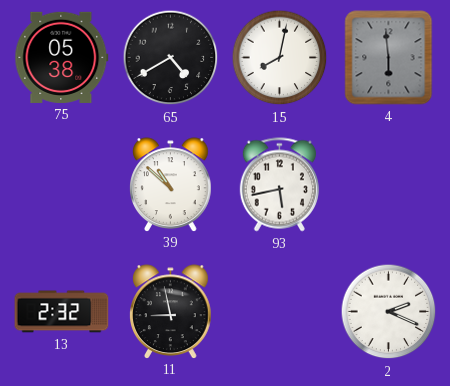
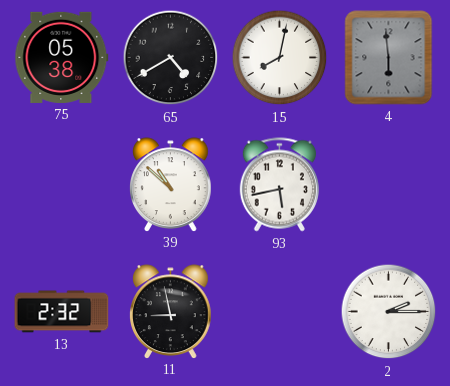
2: 2:19 -> 2:15 (389, 312)
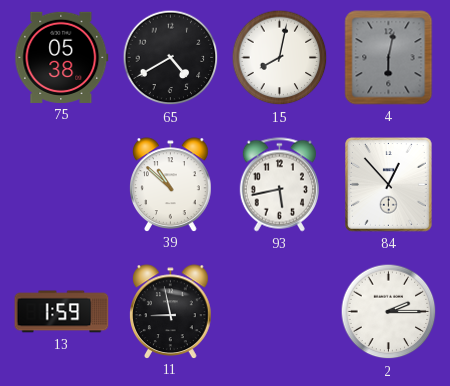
4: 5:59 -> 6:02 (389, 58)
84: none -> 12:53 (389, 185)
13: 2:32 -> 1:59 (62, 312)
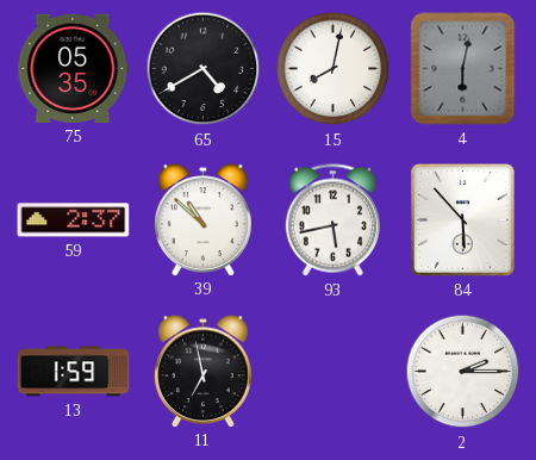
75: 05:38 -> 05:35 (74, 68)
59: none -> 2:37 (74, 220)
84: 12:53 -> 5:53 (463, 220)
11: 8:58 -> 6:58 (204, 371)
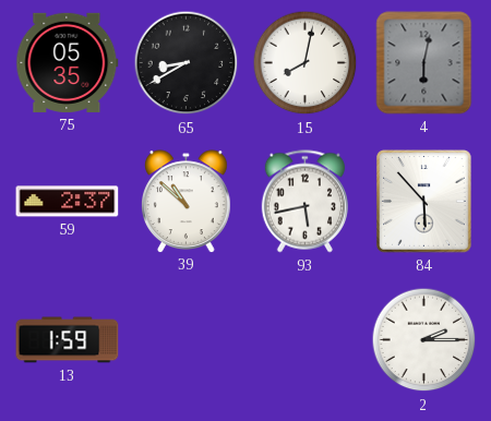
65: 4:40 -> 8:40 (187, 63)
11: 6:58 -> none (204, 371)
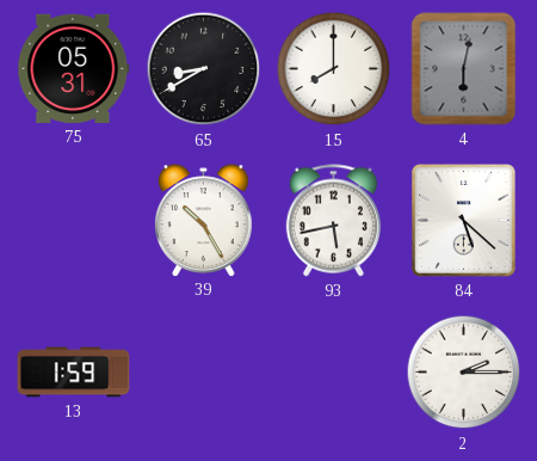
75: 05:35 -> 05:31 (74, 68)
15: 8:02 -> 8:00 (334, 69)
59: 2:37 -> none (68, 202)
39: 10:52 -> 10:25 (204, 220)
84: 5:53 -> 5:22 (464, 221)
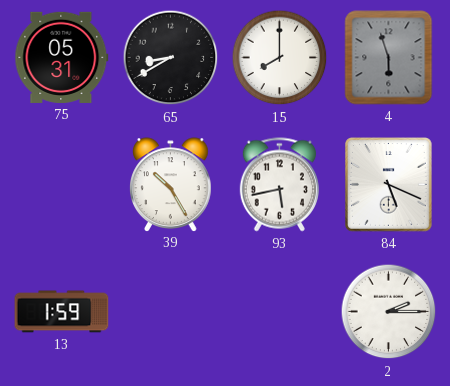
4: 6:02 -> 5:57 (389, 58)
84: 5:22 -> 5:19 (389, 185)
